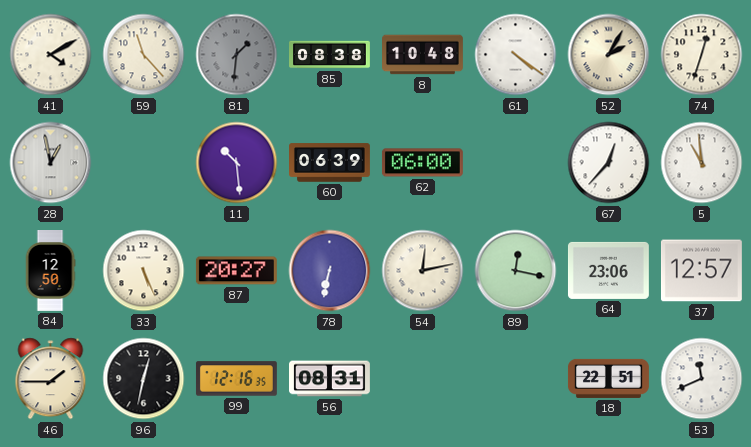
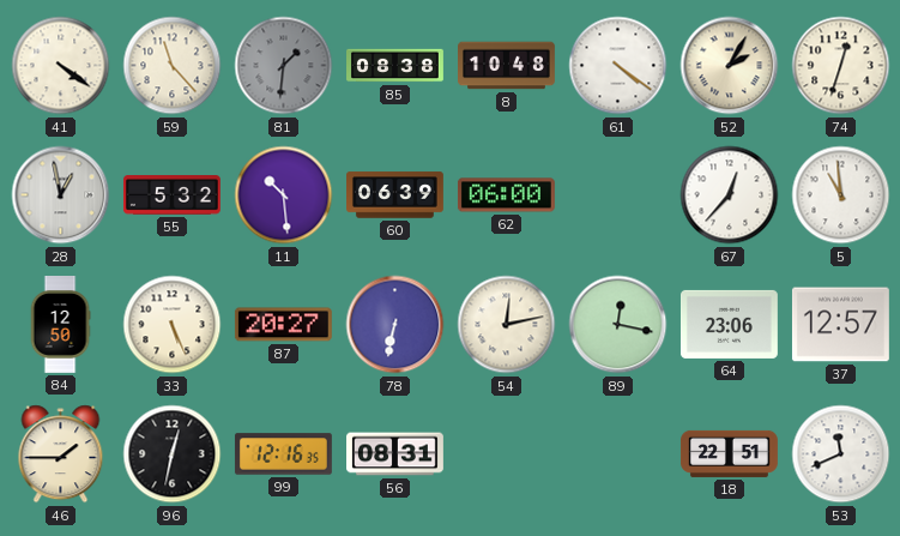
41: 4:10 -> 4:21 (61, 66)
55: none -> 5:32 (171, 195)
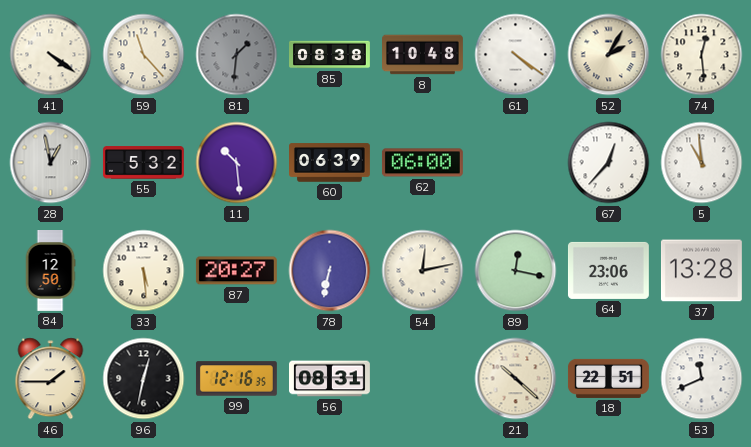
74: 12:33 -> 12:29 (702, 55)
33: 5:26 -> 5:29 (144, 271)
37: 12:57 -> 13:28 (701, 271)
21: none -> 10:22 (516, 379)
